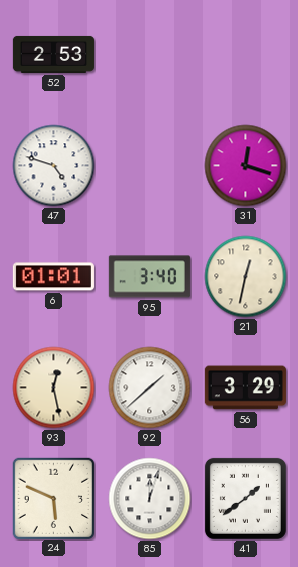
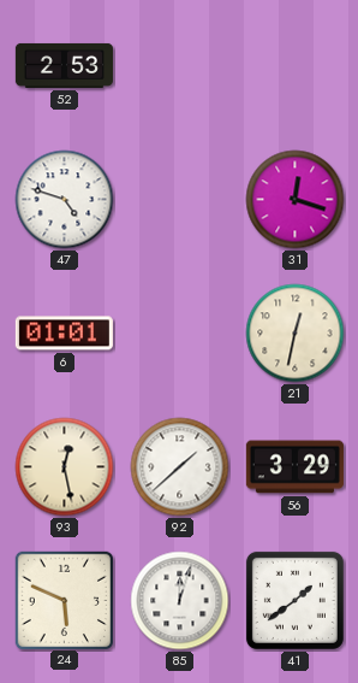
95: 3:40 -> none (149, 277)
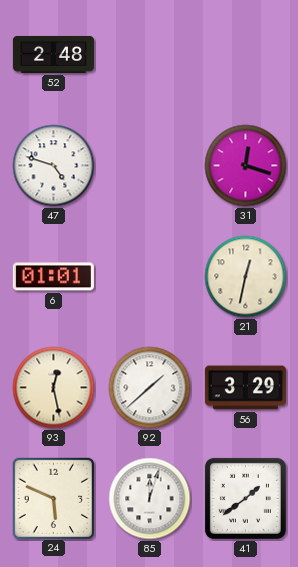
52: 2:53 -> 2:48 (53, 54)
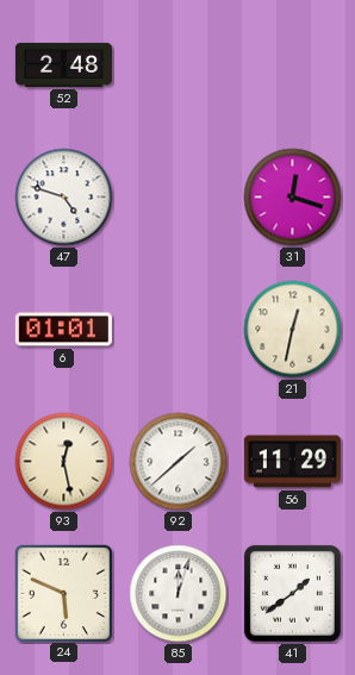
56: 3:29 -> 11:29 (292, 462)
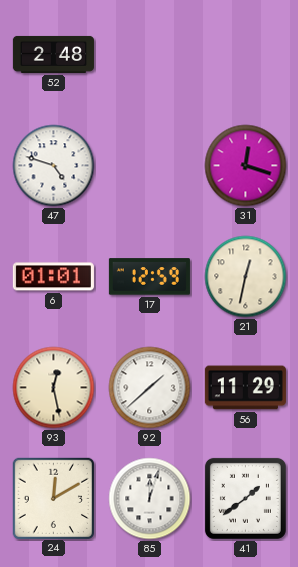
17: none -> 12:59 (149, 277)
24: 5:49 -> 12:10 (53, 498)
